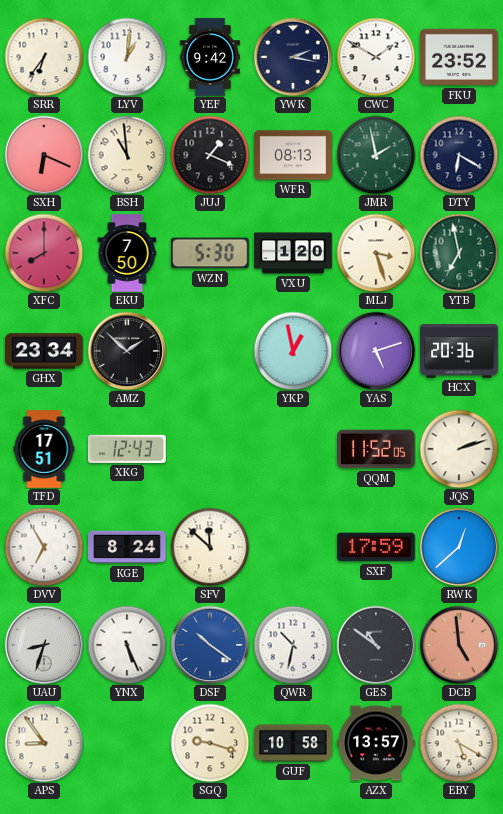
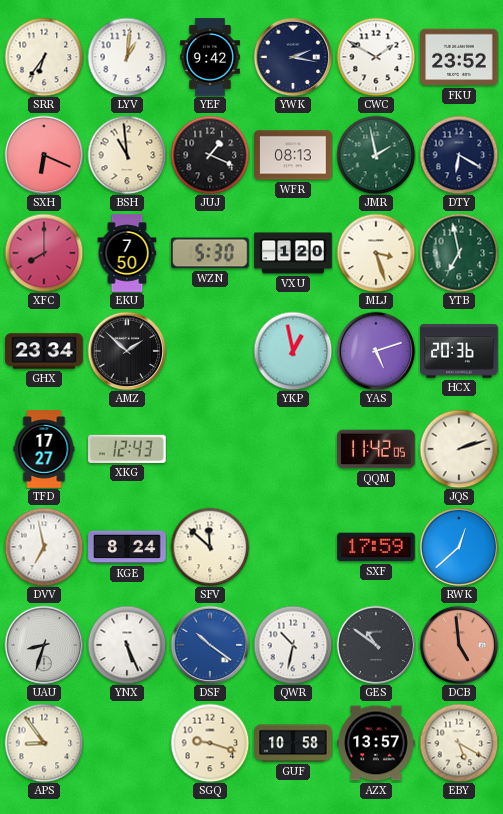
TFD: 17:51 -> 17:27 (44, 449)
QQM: 11:52 -> 11:42 (376, 449)
DVV: 6:55 -> 6:58 (44, 547)
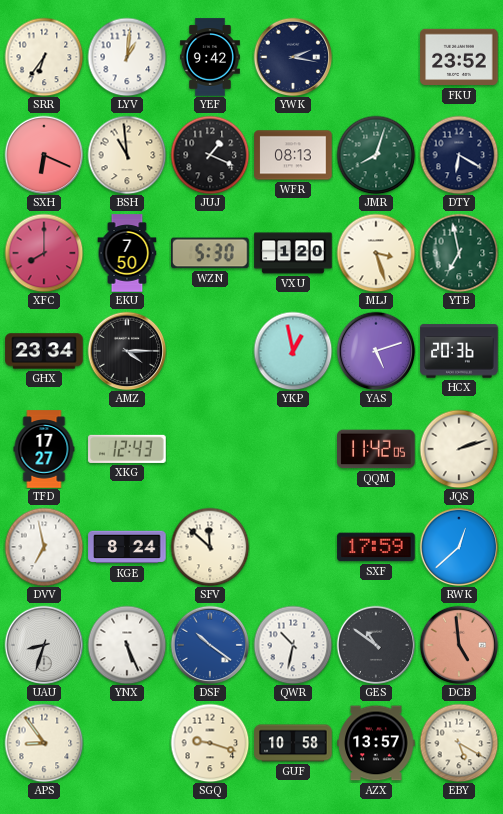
CWC: 1:50 -> none (376, 57)
JMR: 1:58 -> 8:03 (376, 155)
AMZ: 1:52 -> 4:15 (127, 351)
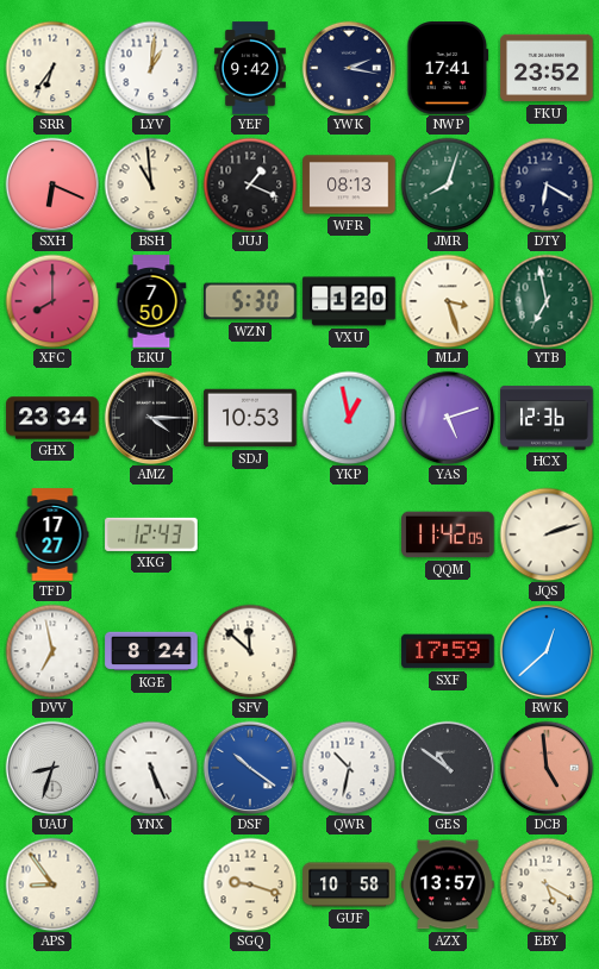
NWP: none -> 17:41 (448, 68)
SDJ: none -> 10:53 (250, 418)
HCX: 20:36 -> 12:36 (547, 418)
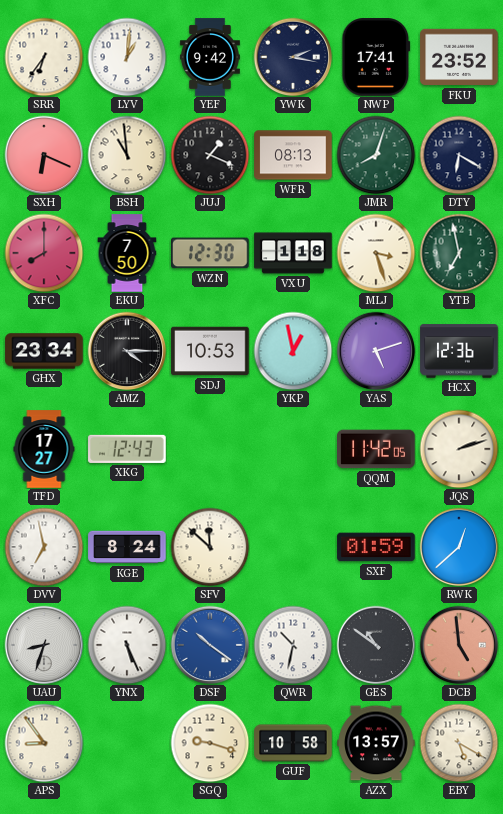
WZN: 5:30 -> 12:30 (210, 253)
VXU: 1:20 -> 1:18 (293, 253)
SXF: 17:59 -> 01:59 (376, 547)
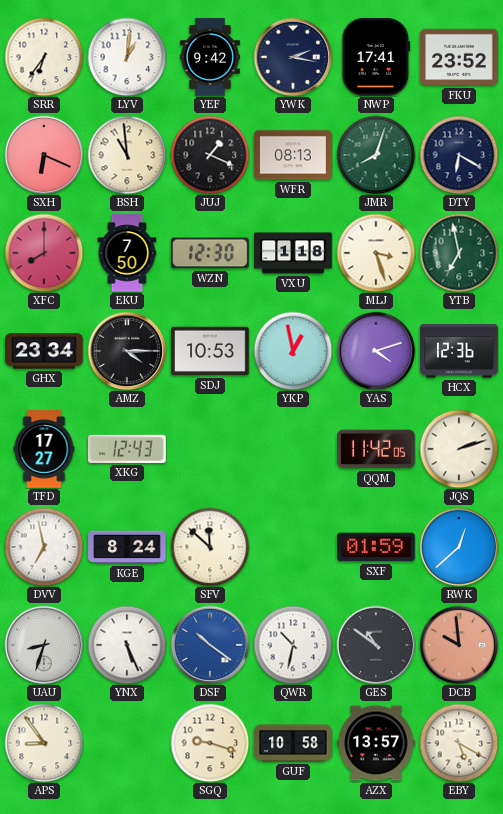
YAS: 5:12 -> 4:12 (376, 351)
DCB: 4:59 -> 9:59 (459, 645)
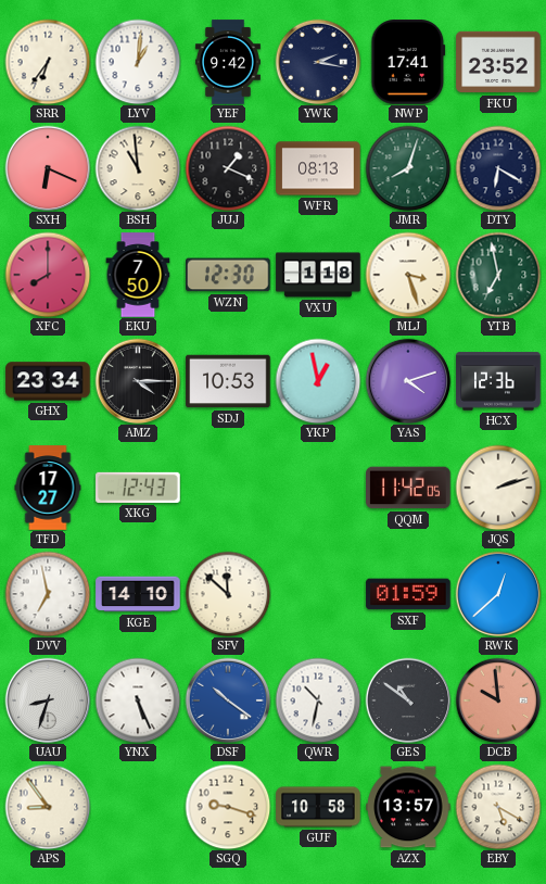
KGE: 8:24 -> 14:10 (138, 594)
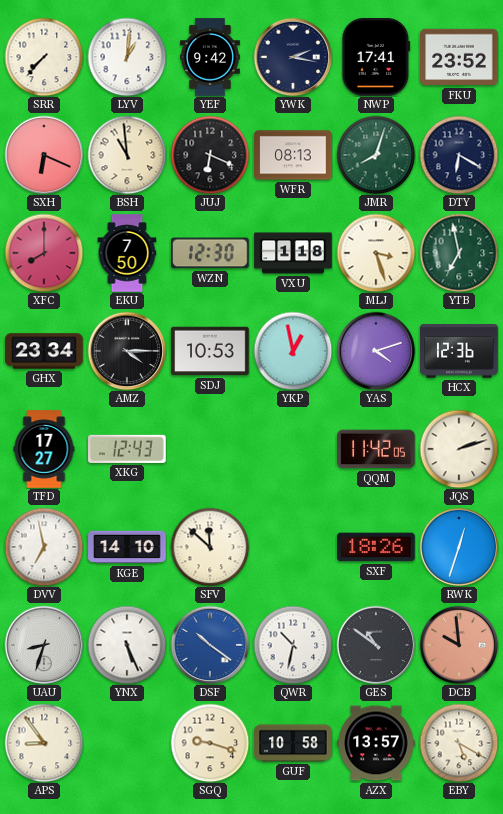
SRR: 6:36 -> 7:37 (44, 57)
JUJ: 1:19 -> 6:19 (210, 155)
SXF: 01:59 -> 18:26 (376, 547)
RWK: 12:38 -> 12:33 (459, 547)
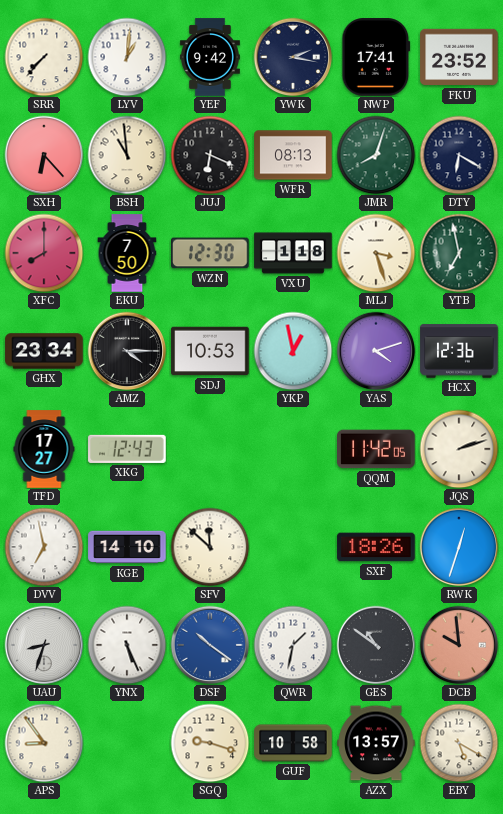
SXH: 6:19 -> 6:23 (44, 155)
QWR: 10:32 -> 1:32 (293, 645)
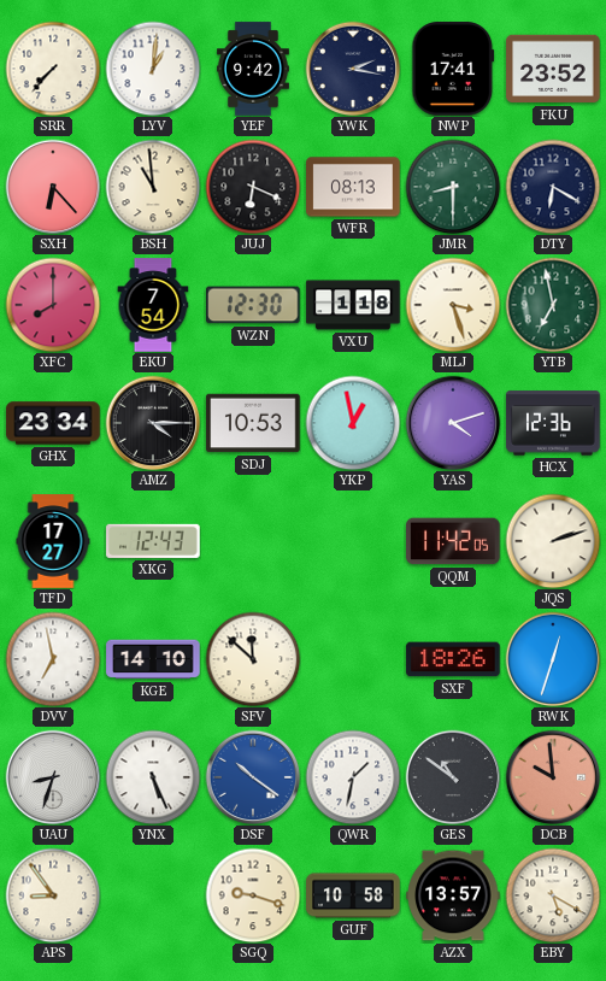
JMR: 8:03 -> 8:30 (453, 187)
EKU: 7:50 -> 7:54 (153, 305)
